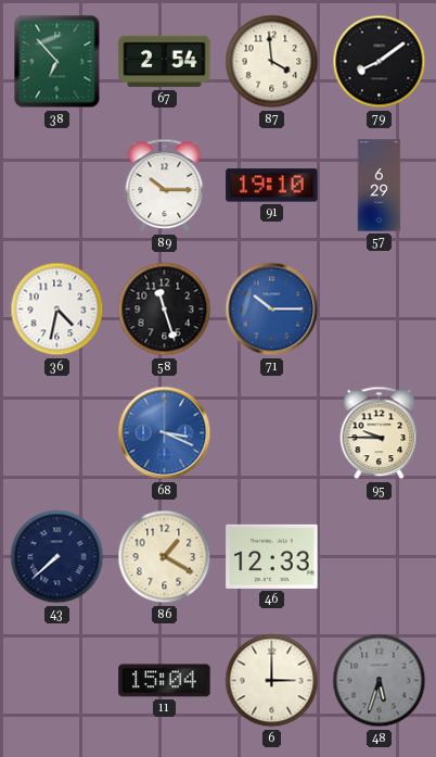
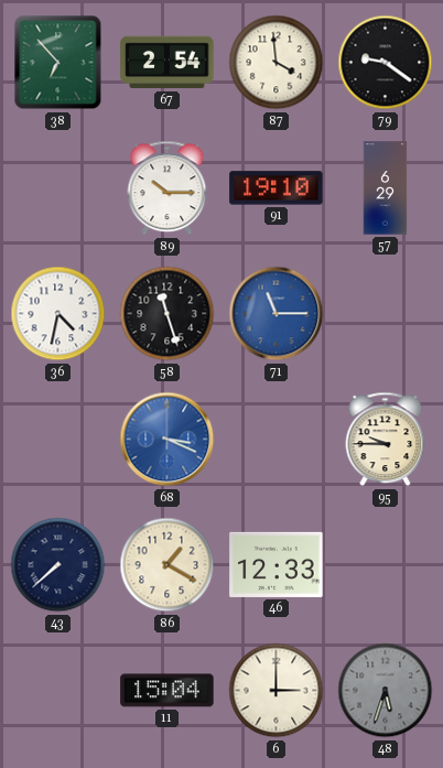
79: 8:09 -> 9:21 (386, 63)
71: 10:15 -> 11:15 (277, 314)
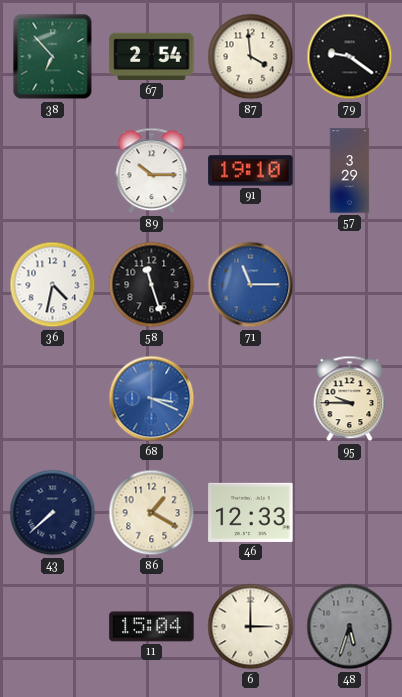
57: 6:29 -> 3:29 (350, 171)
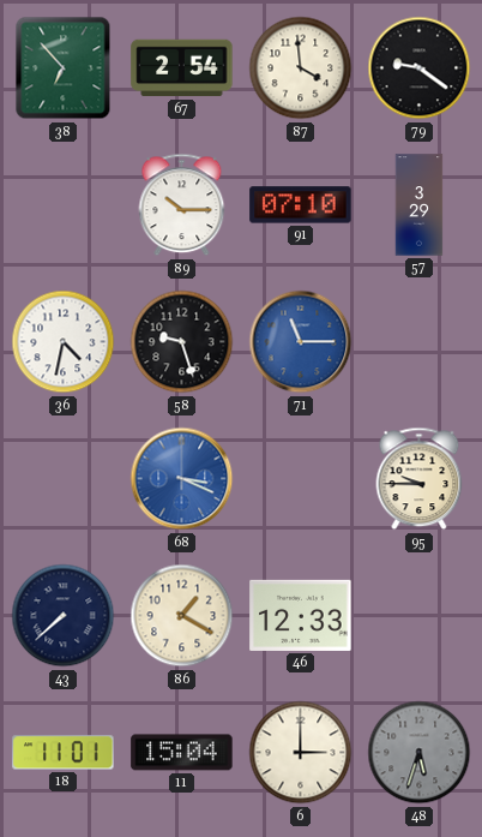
91: 19:10 -> 07:10 (301, 205)
58: 11:27 -> 9:27 (182, 342)
18: none -> 11:01 (64, 753)
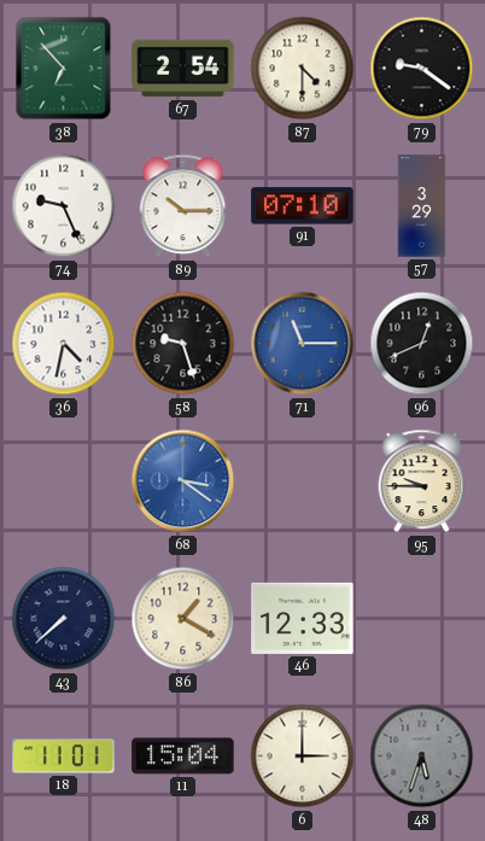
87: 3:59 -> 4:30 (303, 69)
74: none -> 9:26 (64, 206)
96: none -> 12:41 (422, 344)
68: 3:19 -> 3:21 (183, 481)
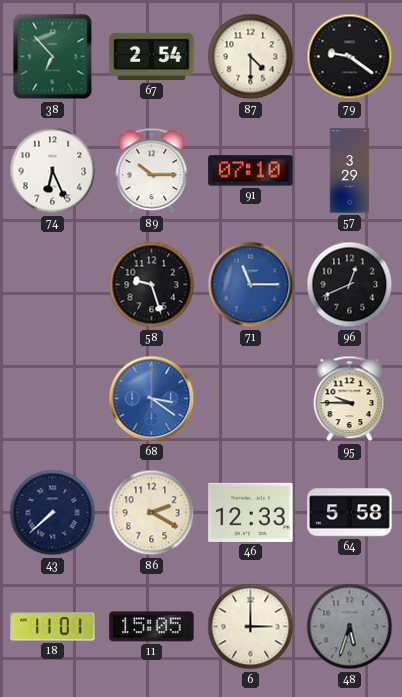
74: 9:26 -> 6:26 (53, 171)
36: 4:32 -> none (64, 344)
86: 1:20 -> 2:20 (152, 513)
64: none -> 5:58 (350, 513)
11: 15:04 -> 15:05 (152, 627)
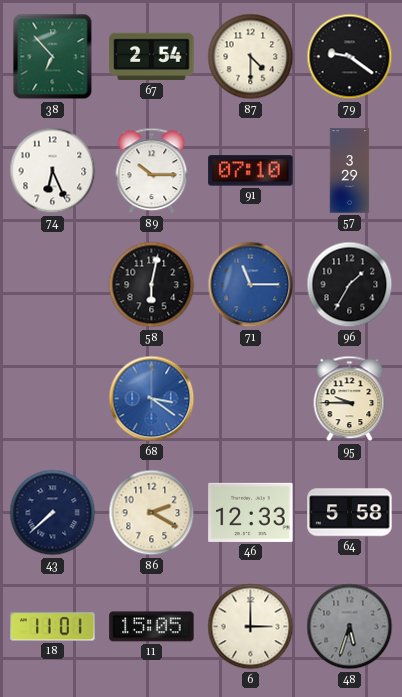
58: 9:27 -> 6:02 (152, 285)
96: 12:41 -> 1:35 (350, 285)
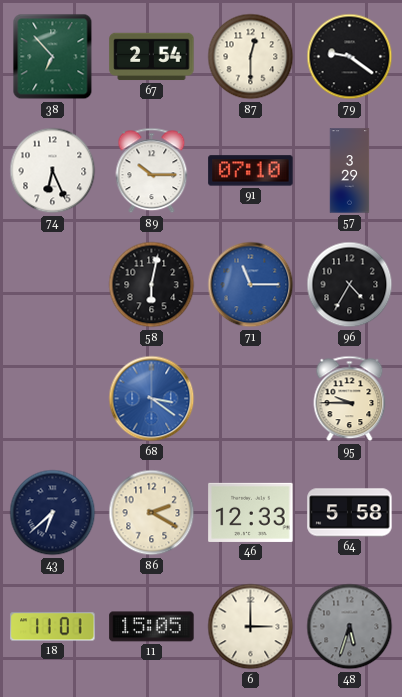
87: 4:30 -> 12:30 (251, 57)
96: 1:35 -> 4:35 (350, 285)
43: 7:38 -> 6:38 (53, 513)
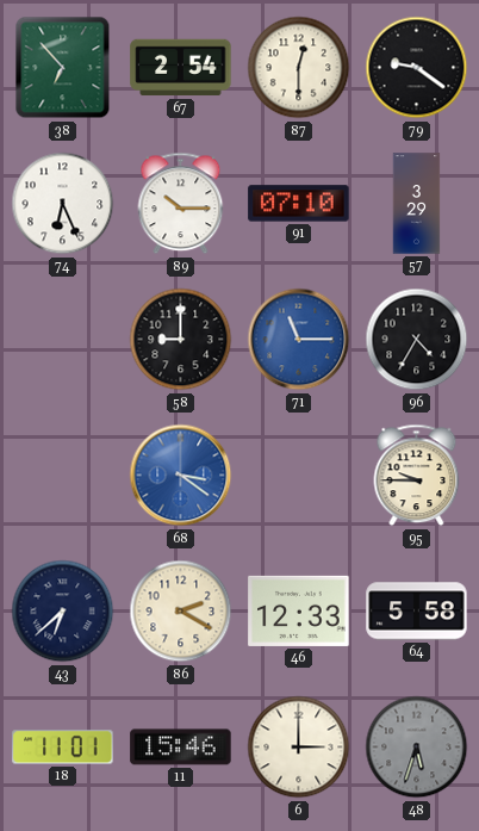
58: 6:02 -> 9:00 (181, 340)
11: 15:05 -> 15:46 (181, 748)
